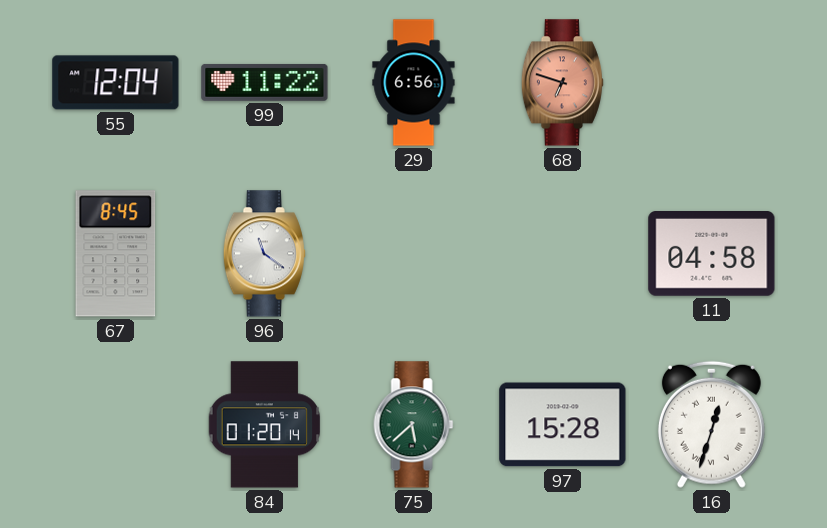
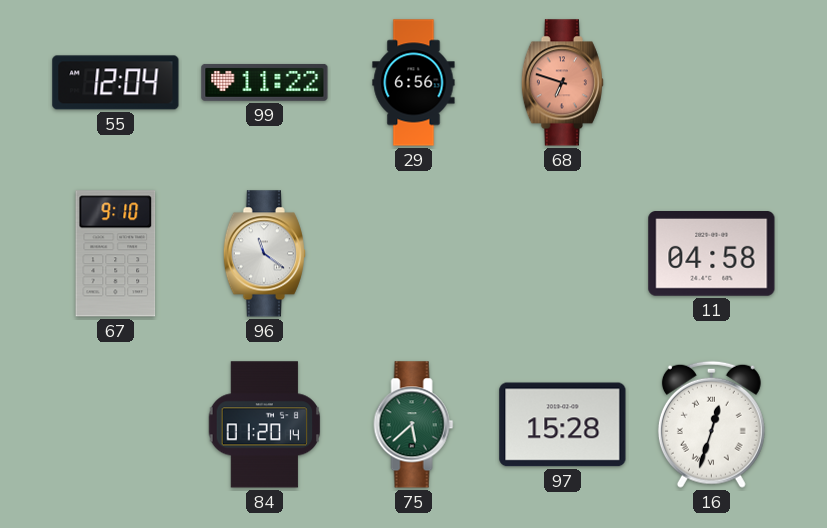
67: 8:45 -> 9:10 (116, 254)
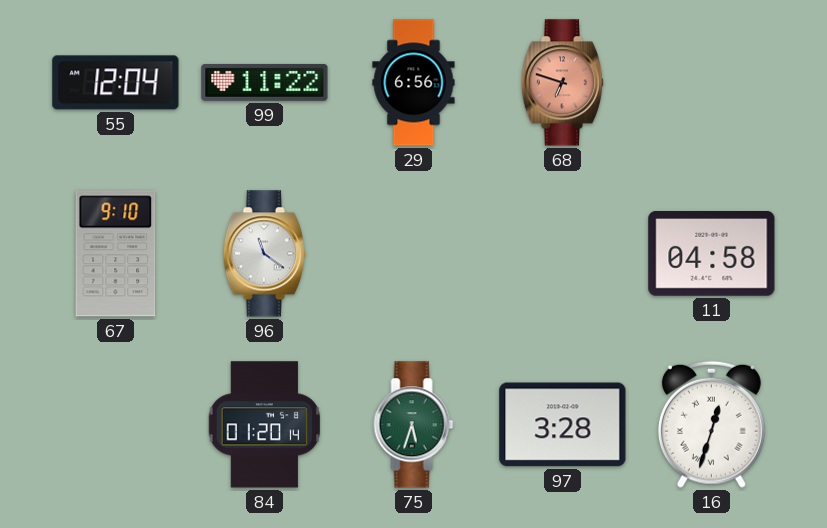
75: 5:38 -> 5:33 (414, 425)
97: 15:28 -> 3:28 (563, 425)
